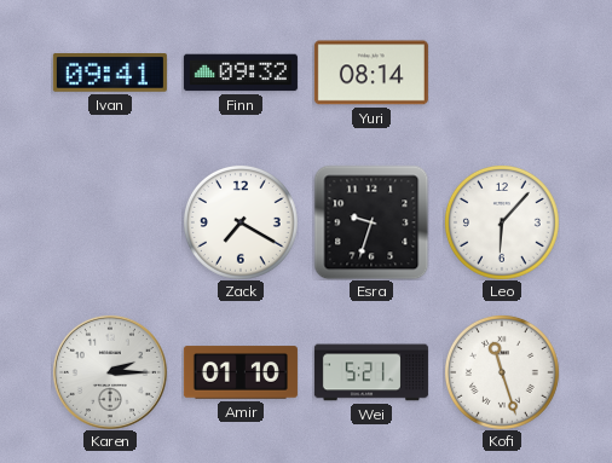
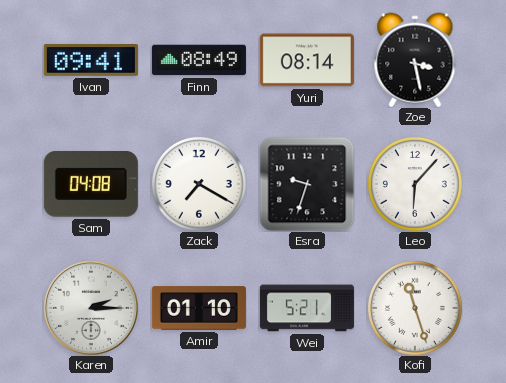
Finn: 09:32 -> 08:49 (199, 60)
Zoe: none -> 3:28 (415, 60)
Sam: none -> 04:08 (91, 184)
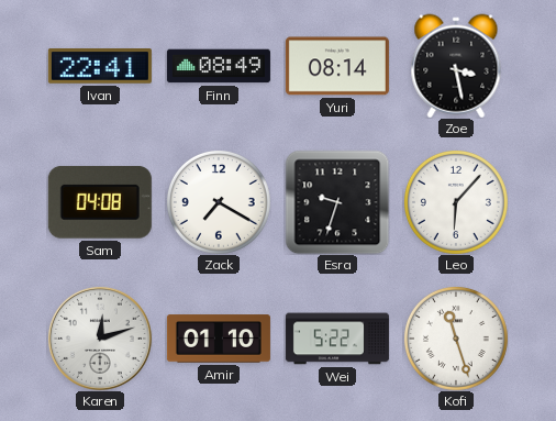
Ivan: 09:41 -> 22:41 (100, 66)
Karen: 2:15 -> 12:12 (100, 339)
Wei: 5:21 -> 5:22 (337, 339)
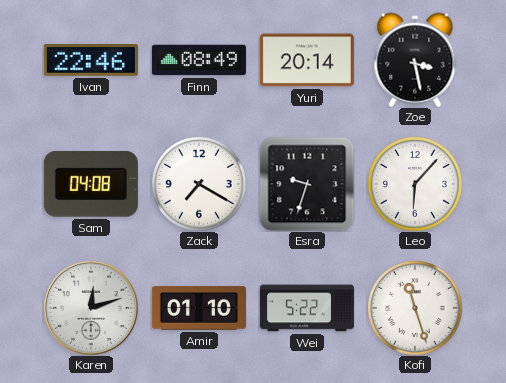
Ivan: 22:41 -> 22:46 (91, 60)
Yuri: 08:14 -> 20:14 (307, 60)
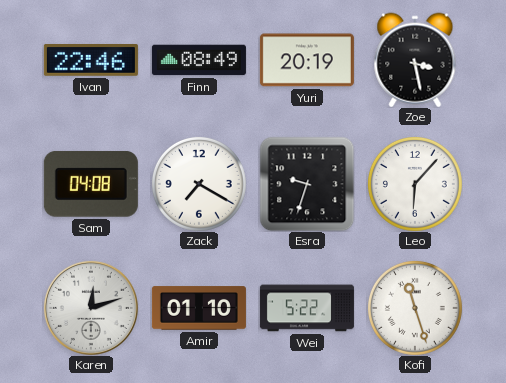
Yuri: 20:14 -> 20:19 (307, 60)
